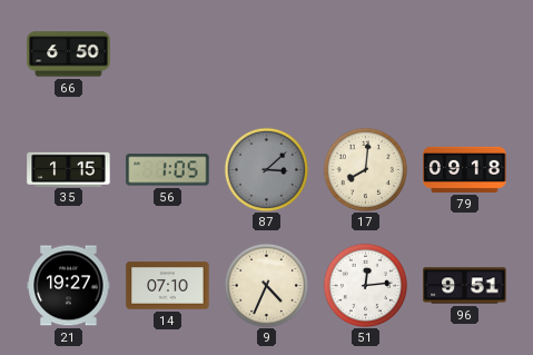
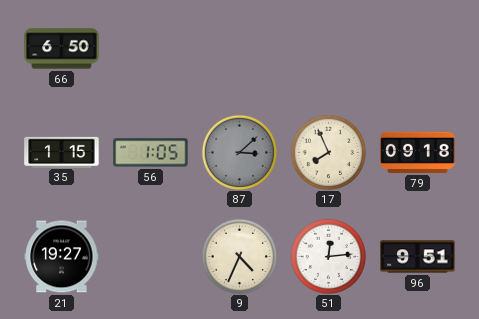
17: 8:01 -> 7:56 (328, 152)
14: 07:10 -> none (168, 286)
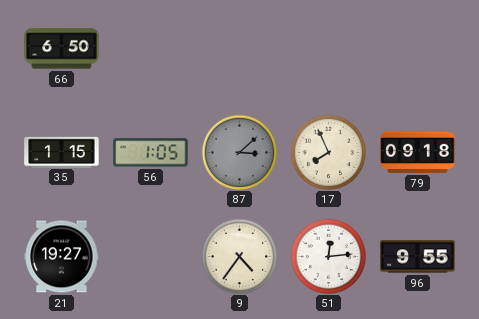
9: 4:34 -> 4:36 (239, 256)
96: 9:51 -> 9:55 (418, 257)
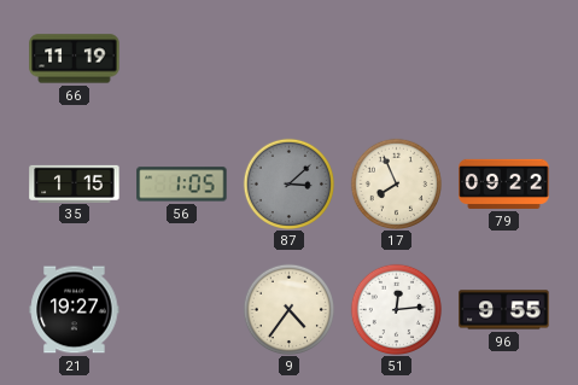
66: 6:50 -> 11:19 (75, 59)
79: 09:18 -> 09:22 (504, 183)
